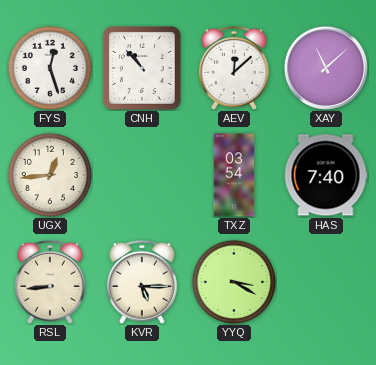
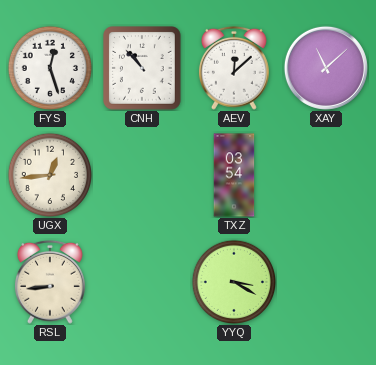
HAS: 7:40 -> none (326, 175)
KVR: 5:15 -> none (142, 282)
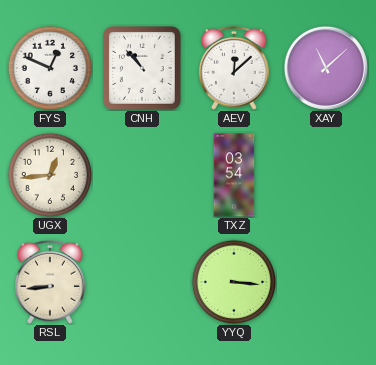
FYS: 12:27 -> 12:49 (49, 67)
YYQ: 3:20 -> 3:16 (233, 281)
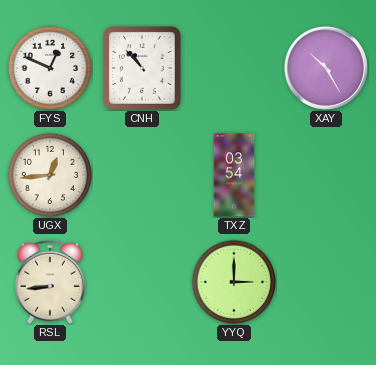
AEV: 12:08 -> none (234, 68)
XAY: 11:08 -> 10:25 (326, 68)
YYQ: 3:16 -> 3:00 (233, 281)
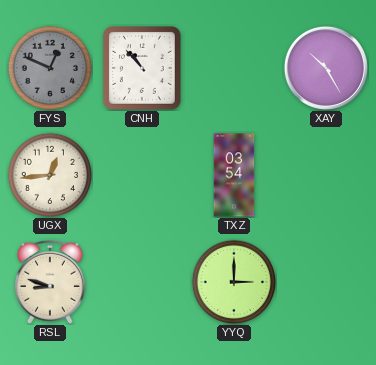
FYS dial: white -> grey (49, 67)
RSL: 8:44 -> 8:48 (50, 282)
